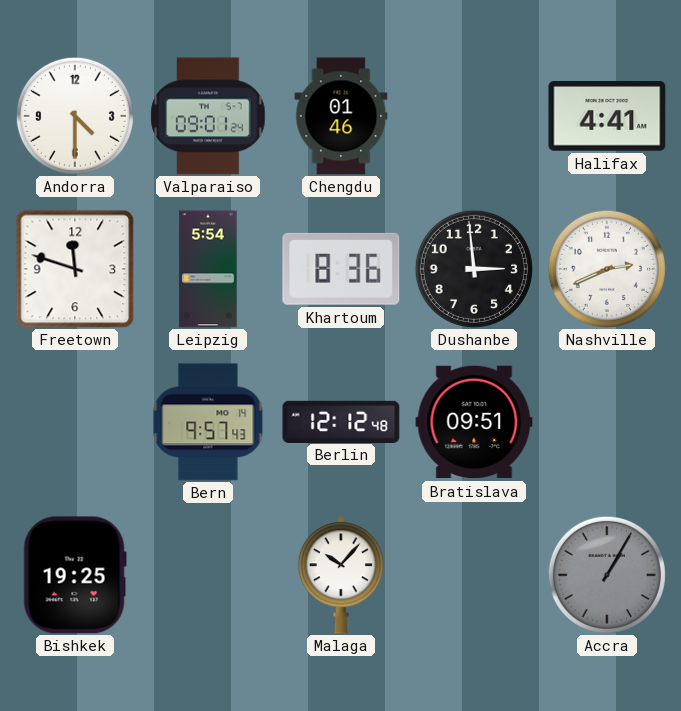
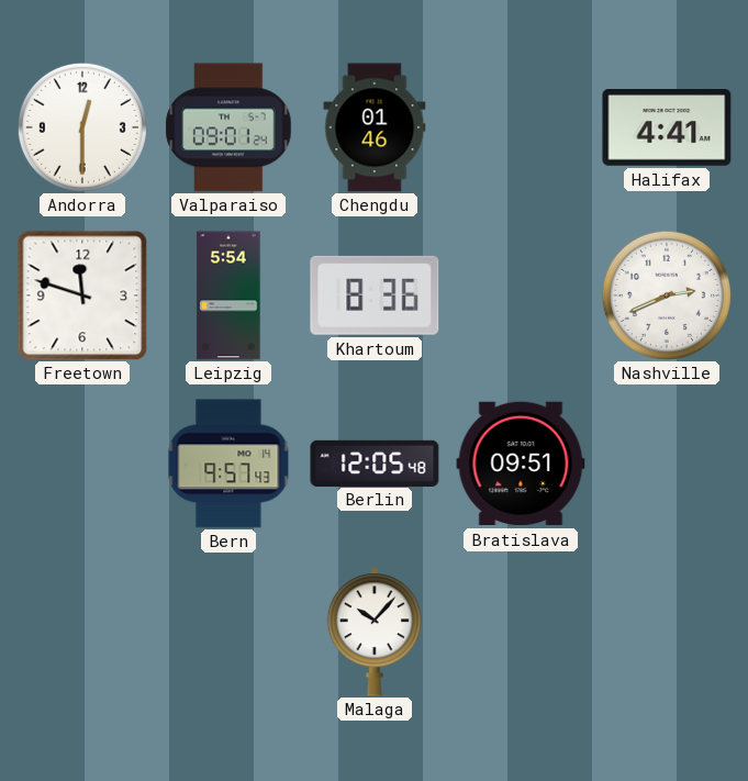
Andorra: 4:30 -> 12:30 (82, 127)
Dushanbe: 2:59 -> none (474, 269)
Berlin: 12:12 -> 12:05 (375, 462)
Bishkek: 19:25 -> none (75, 575)
Accra: 1:05 -> none (607, 575)
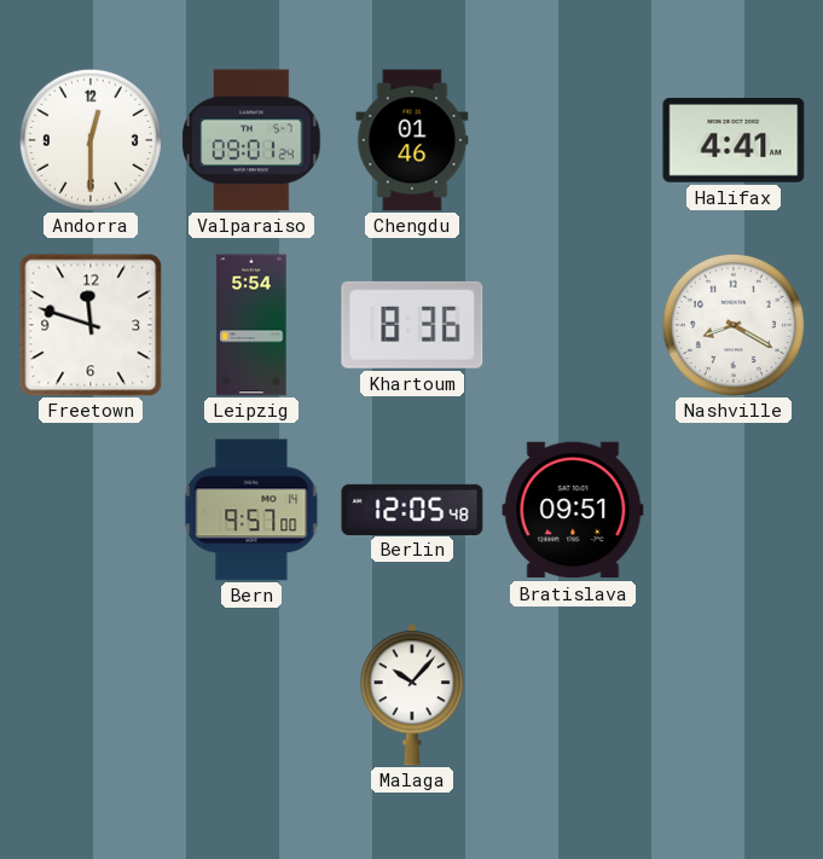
Nashville: 2:41 -> 8:20 (734, 325)
Bern: 9:57:43 -> 9:57:00 (251, 510)
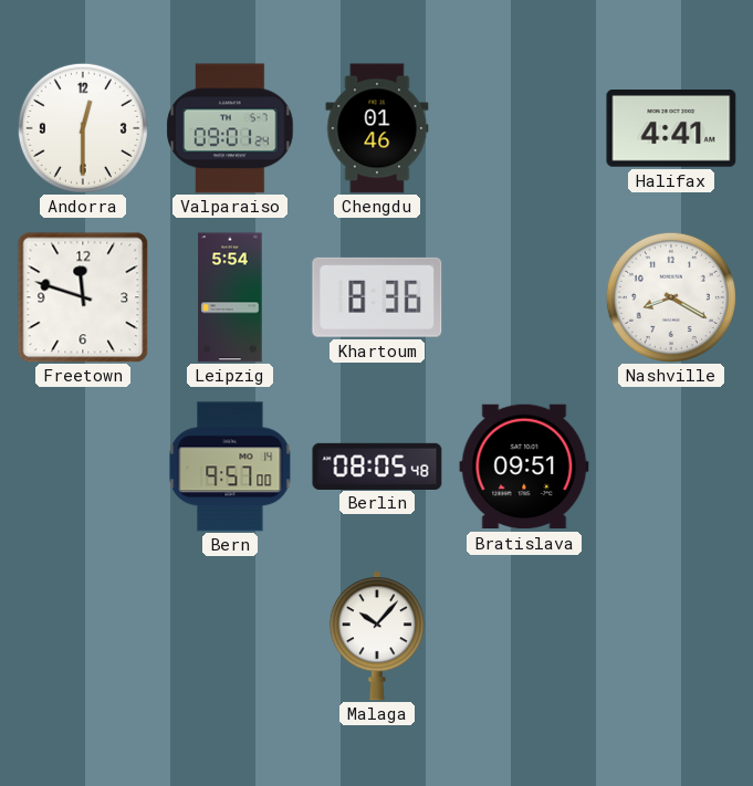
Berlin: 12:05 -> 08:05 (377, 465)
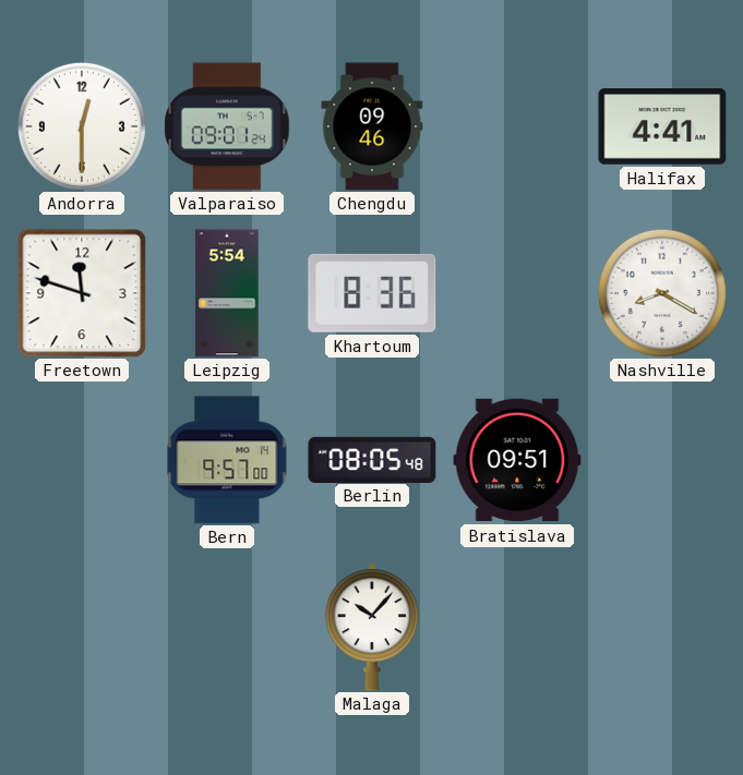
Chengdu: 01:46 -> 09:46 (372, 126)
